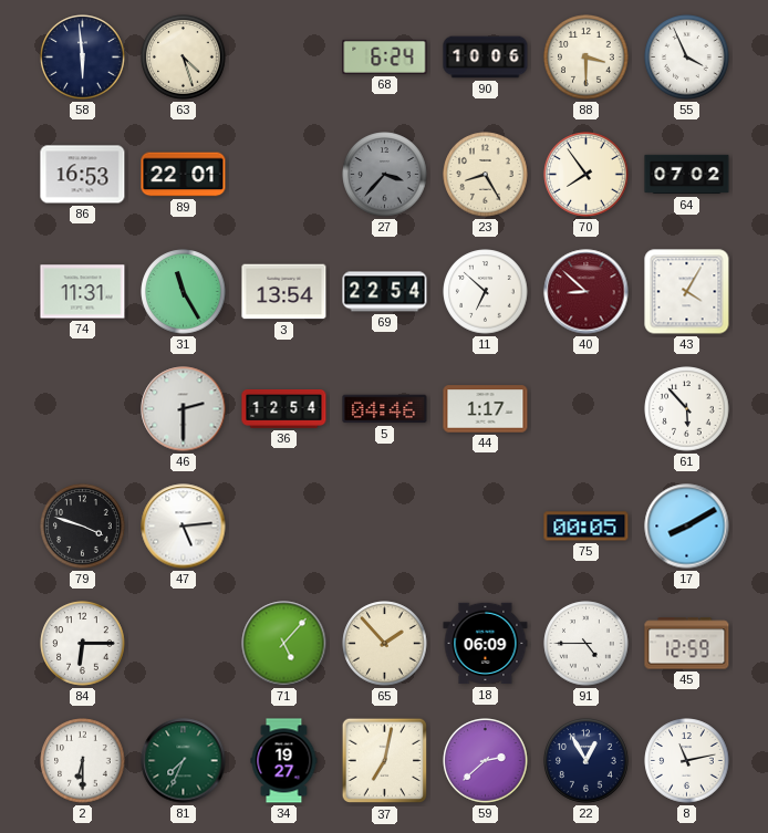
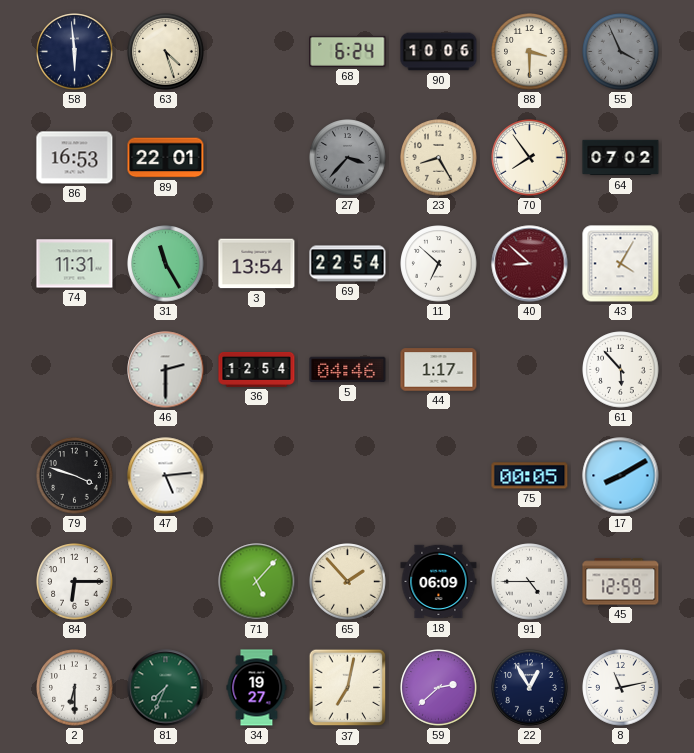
55 dial: white -> grey (621, 52)
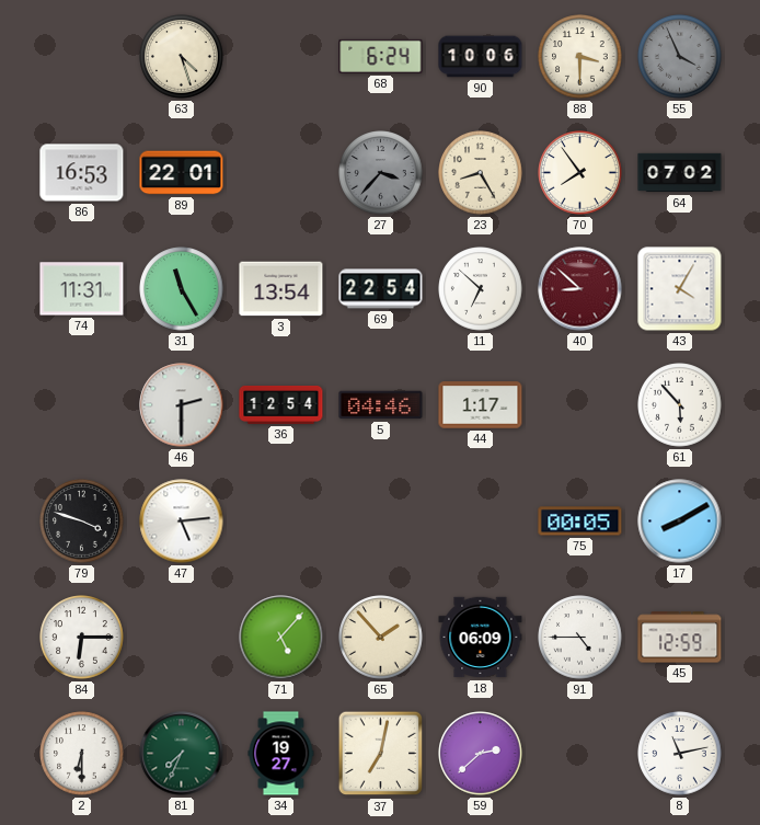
58: 5:59 -> none (75, 52)
22: 12:55 -> none (530, 688)
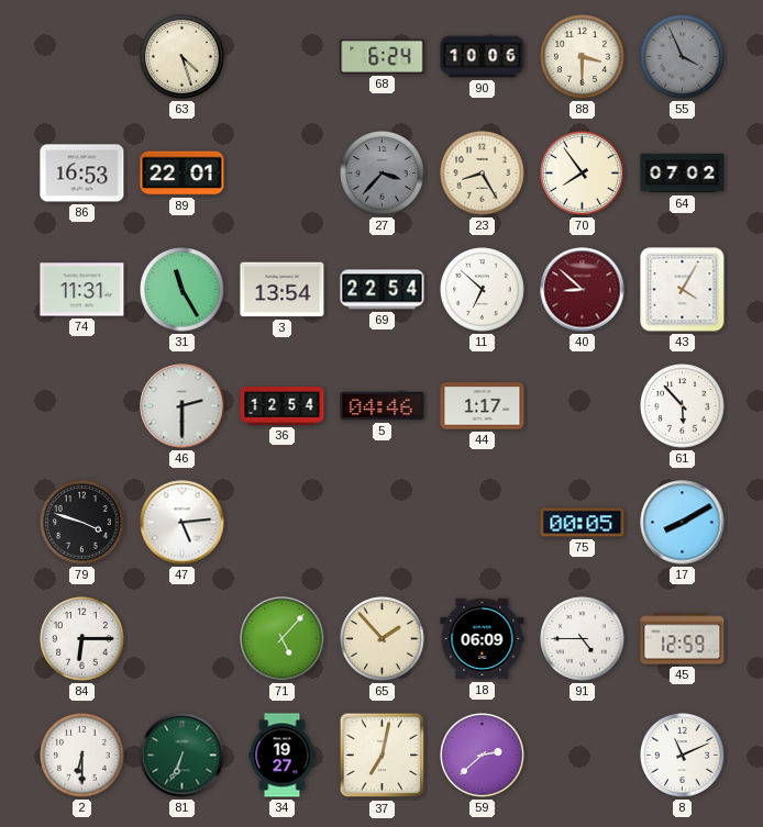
81: 7:34 -> 6:34 (183, 756)
8: 11:13 -> 11:11 (683, 756)
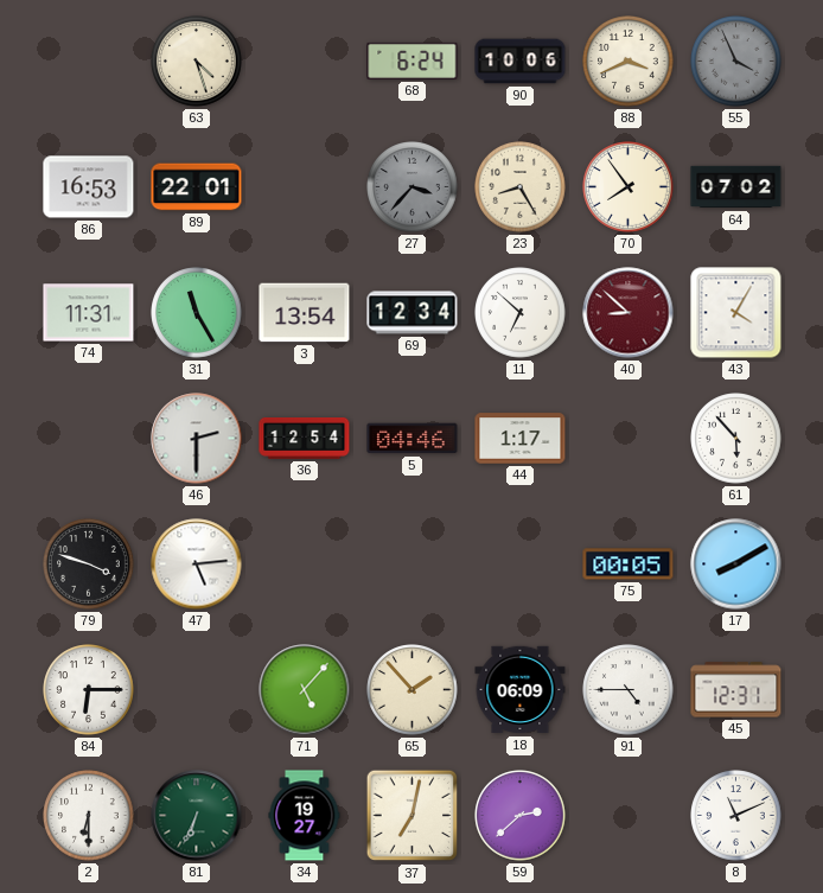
88: 3:30 -> 3:41 (629, 62)
69: 22:54 -> 12:34 (413, 313)
45: 12:59 -> 12:31 (736, 690)
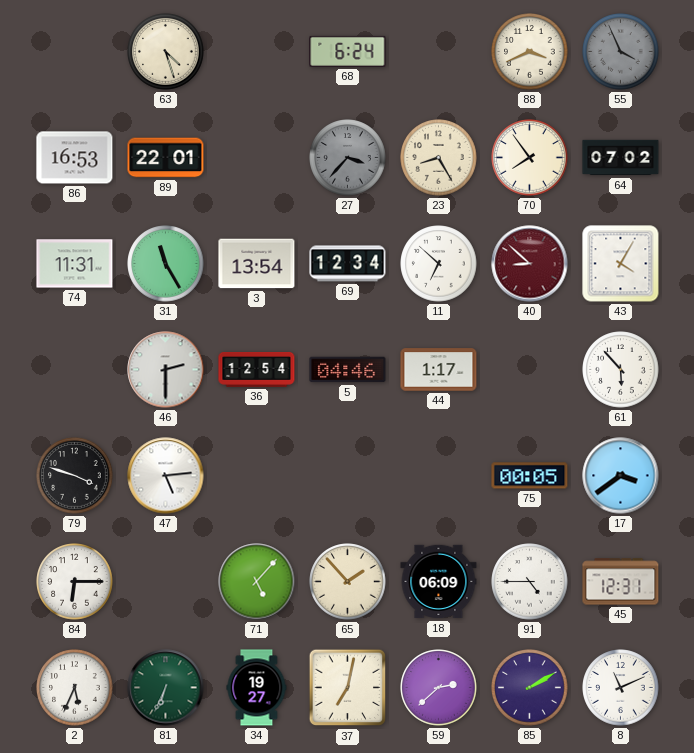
90: 10:06 -> none (521, 62)
17: 8:10 -> 3:39 (621, 476)
2: 6:30 -> 5:34 (75, 688)
85: none -> 2:10 (530, 688)
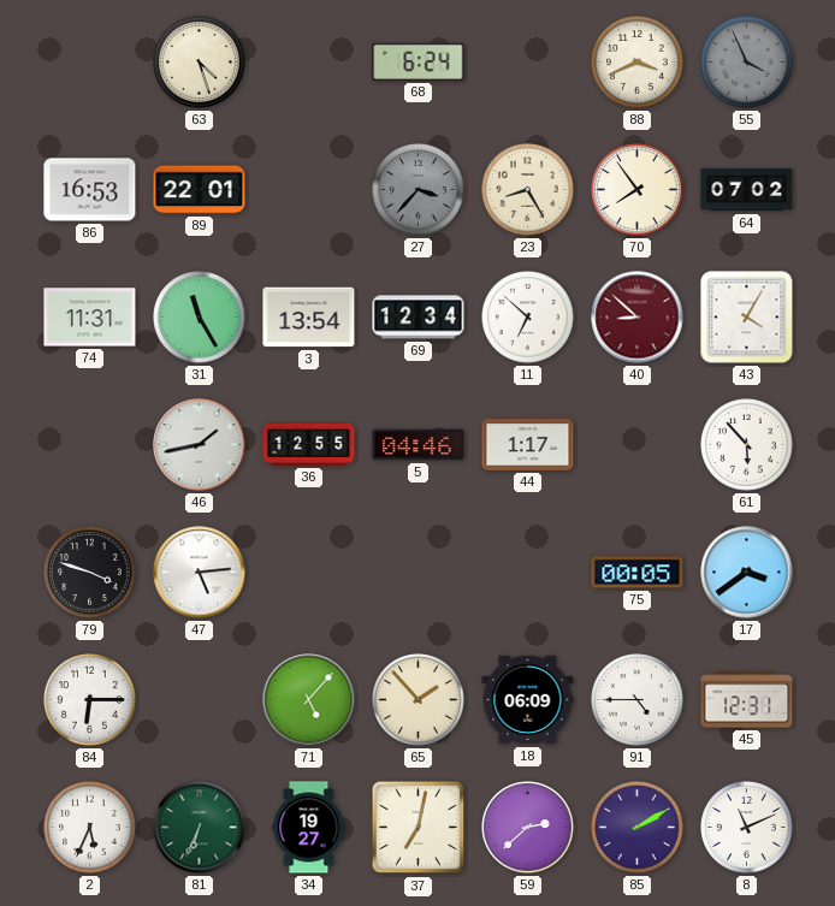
46: 2:30 -> 1:43 (200, 445)
36: 12:54 -> 12:55 (309, 445)
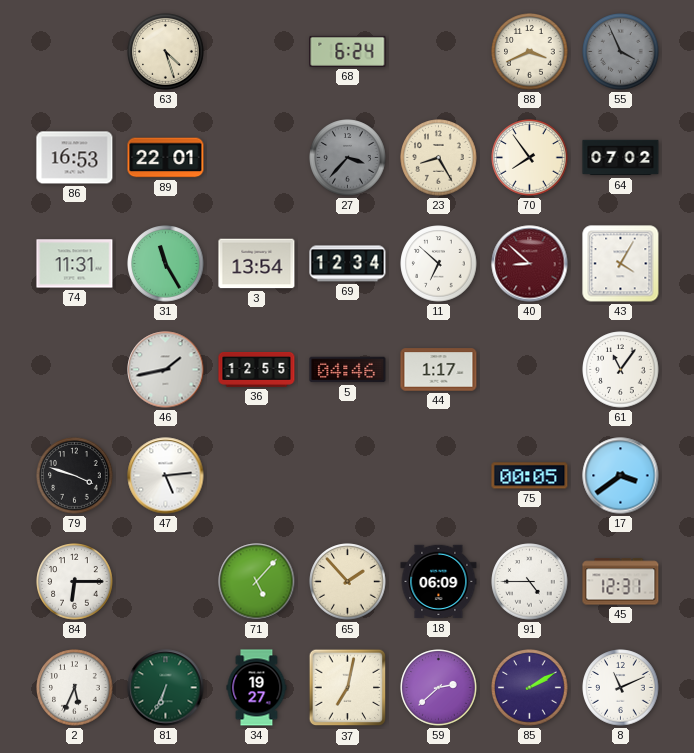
61: 5:53 -> 11:06 (621, 370)
